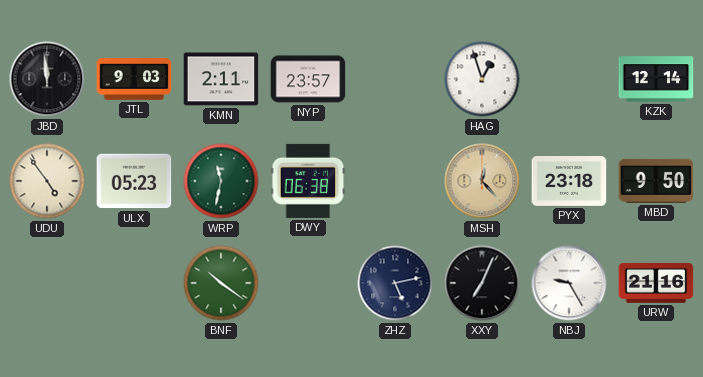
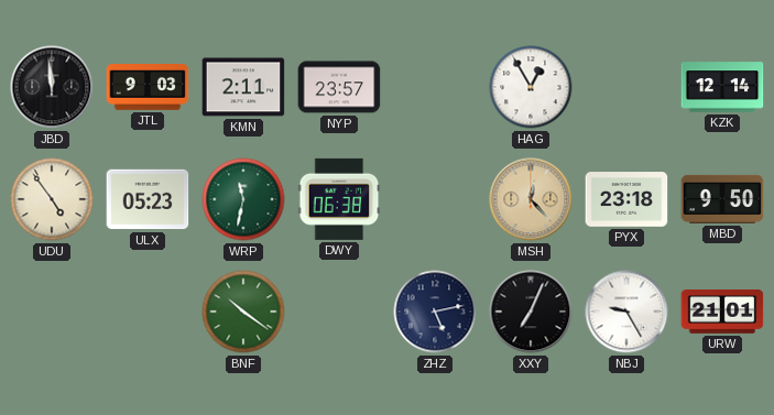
HAG: 12:57 -> 12:55 (531, 87)
URW: 21:16 -> 21:01 (722, 312)
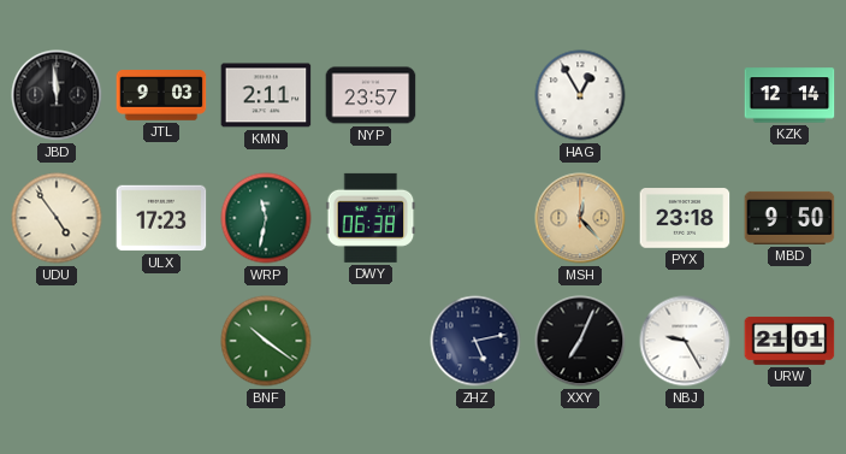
ULX: 05:23 -> 17:23 (161, 218)
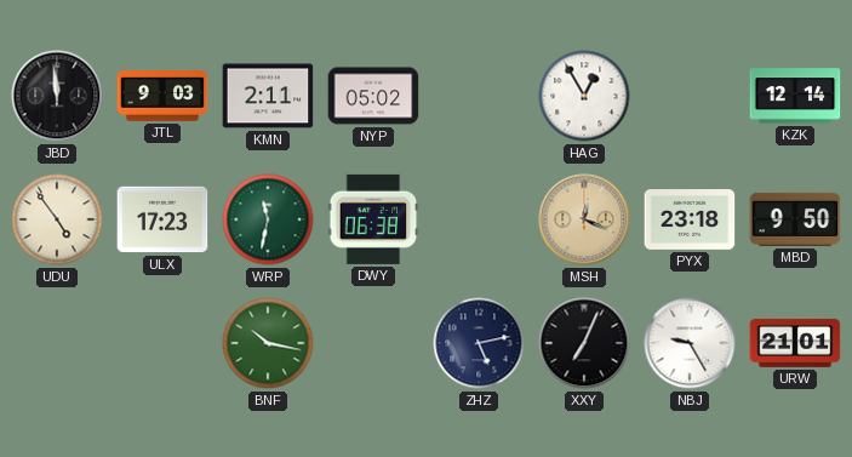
NYP: 23:57 -> 05:02 (373, 96)
MSH: 12:23 -> 12:19 (584, 219)
BNF: 10:21 -> 10:17 (268, 343)
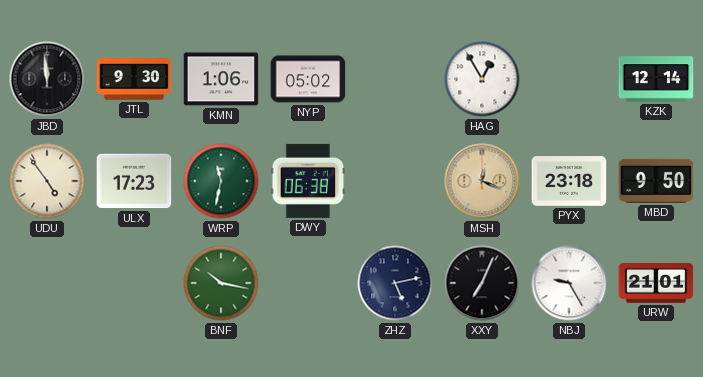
JTL: 9:03 -> 9:30 (134, 80)
KMN: 2:11 -> 1:06 (221, 79)
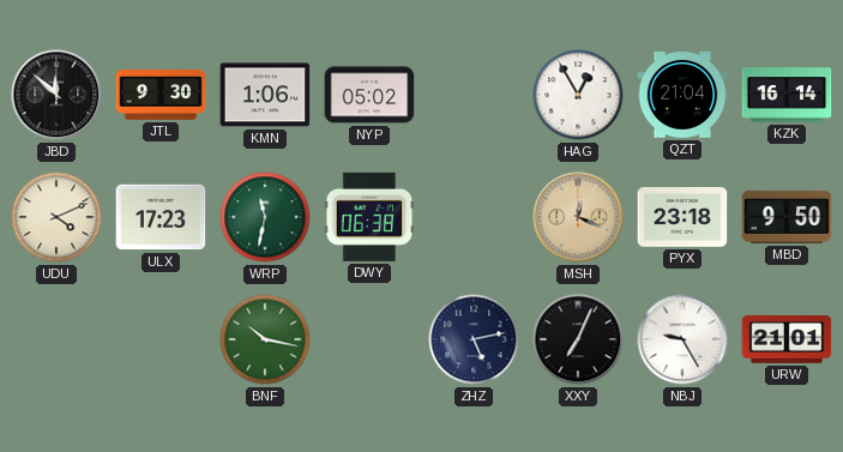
JBD: 11:59 -> 11:52 (56, 95)
QZT: none -> 21:04 (682, 96)
KZK: 12:14 -> 16:14 (787, 95)
UDU: 4:54 -> 4:11 (56, 217)
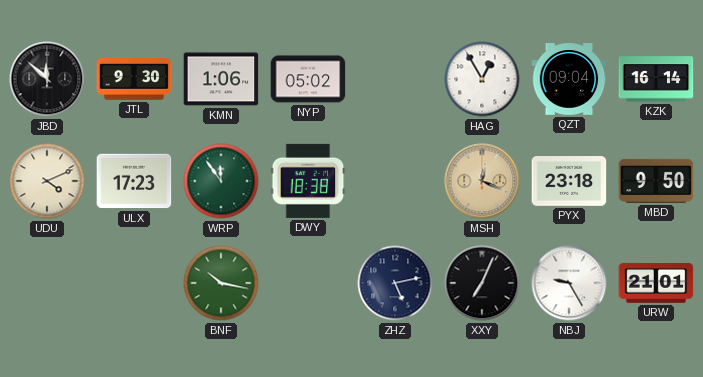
QZT: 21:04 -> 09:04 (569, 80)
WRP: 11:32 -> 11:54 (221, 181)
DWY: 06:38 -> 18:38 (308, 181)
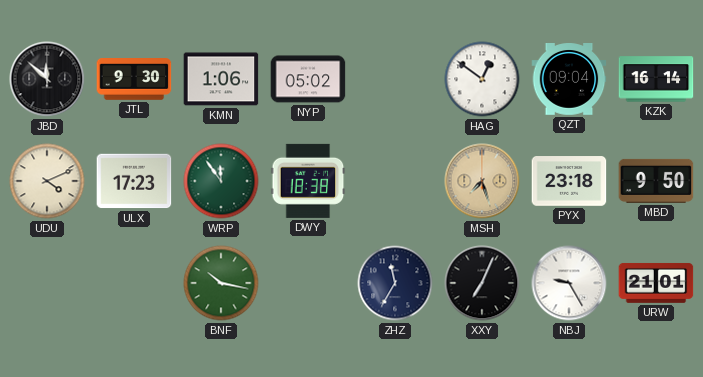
HAG: 12:55 -> 12:51 (482, 79)
MSH: 12:19 -> 7:27 (482, 181)
ZHZ: 5:13 -> 11:35 (395, 283)
